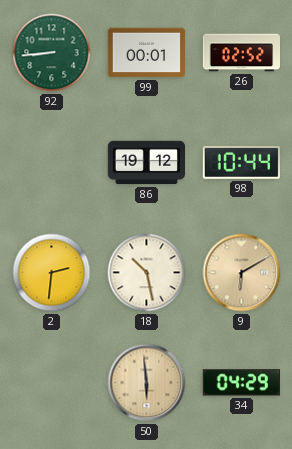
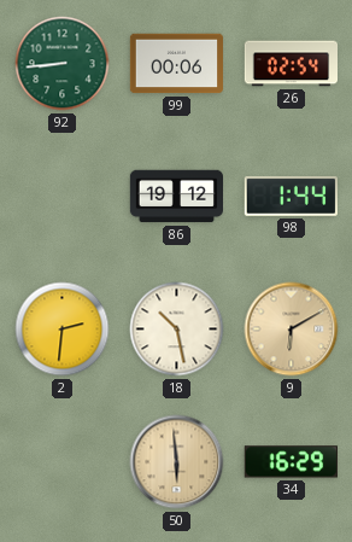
99: 00:01 -> 00:06 (176, 64)
26: 02:52 -> 02:54 (291, 64)
98: 10:44 -> 1:44 (291, 197)
34: 04:29 -> 16:29 (291, 462)
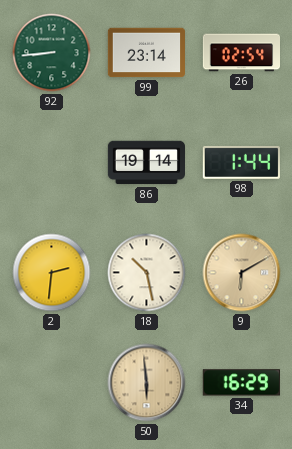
99: 00:06 -> 23:14 (146, 53)
86: 19:12 -> 19:14 (146, 163)
